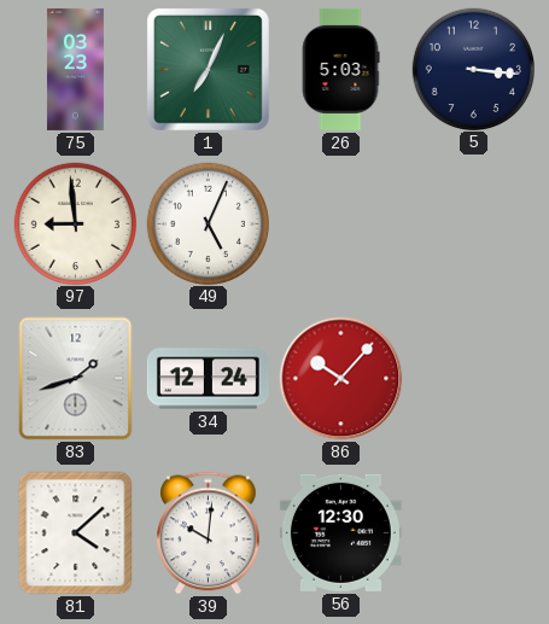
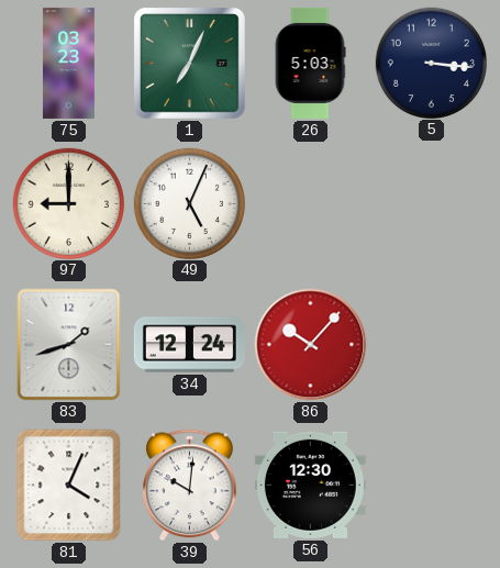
97: 8:59 -> 9:00 (68, 203)
81: 4:08 -> 4:04 (69, 486)
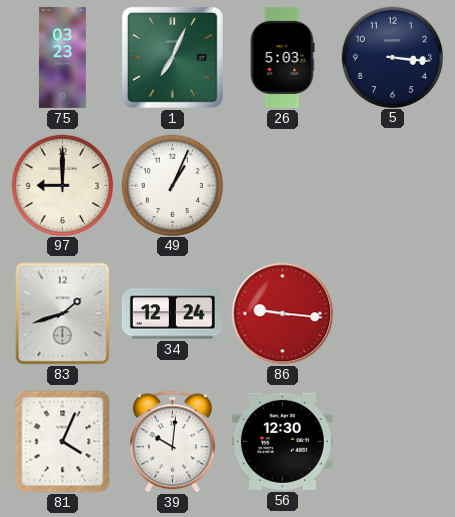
49: 5:04 -> 1:04 (172, 185)
86: 10:07 -> 9:16 (283, 314)
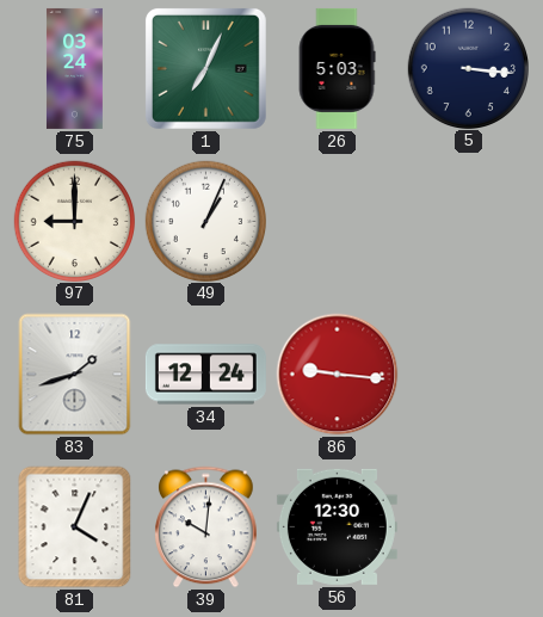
75: 03:23 -> 03:24 (74, 68)
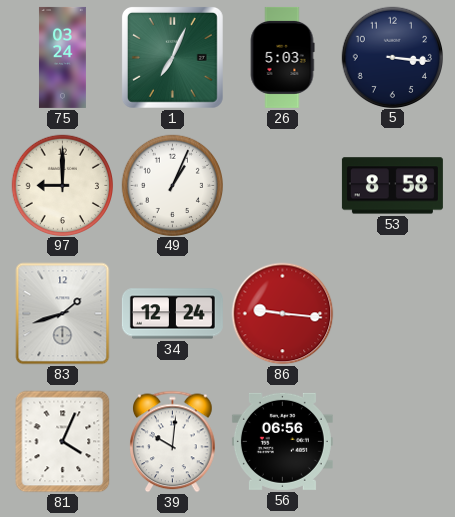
53: none -> 8:58 (392, 186)
56: 12:30 -> 06:56 (282, 441)
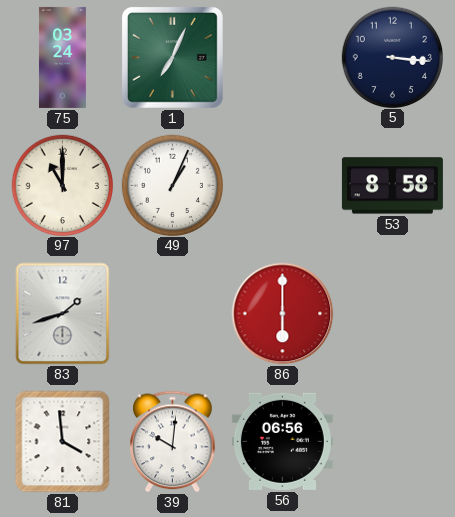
26: 5:03 -> none (282, 57)
97: 9:00 -> 11:00 (62, 185)
34: 12:24 -> none (172, 314)
86: 9:16 -> 6:00 (283, 314)
81: 4:04 -> 3:59 (63, 442)
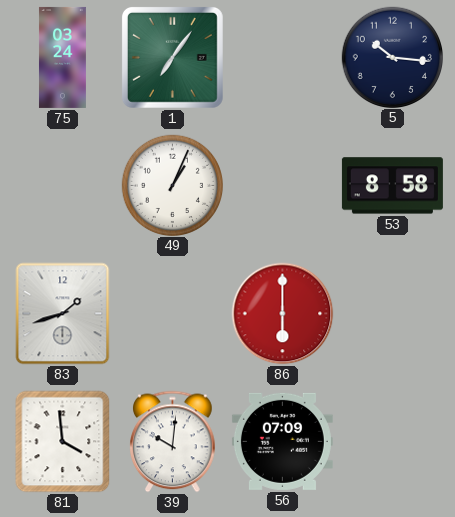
1: 7:04 -> 7:06 (172, 57)
5: 3:16 -> 10:16 (392, 57)
97: 11:00 -> none (62, 185)
56: 06:56 -> 07:09 (282, 441)
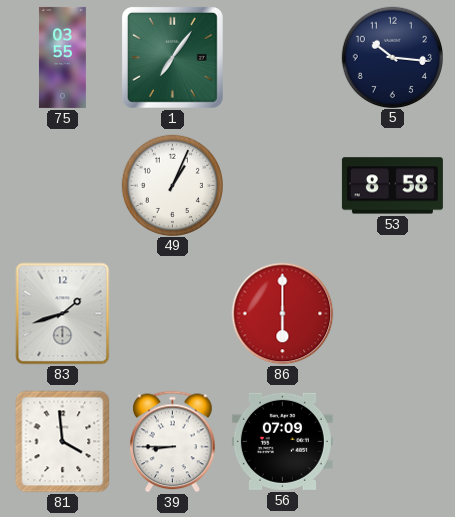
75: 03:24 -> 03:55 (62, 57)
39: 10:01 -> 8:45 (173, 442)
